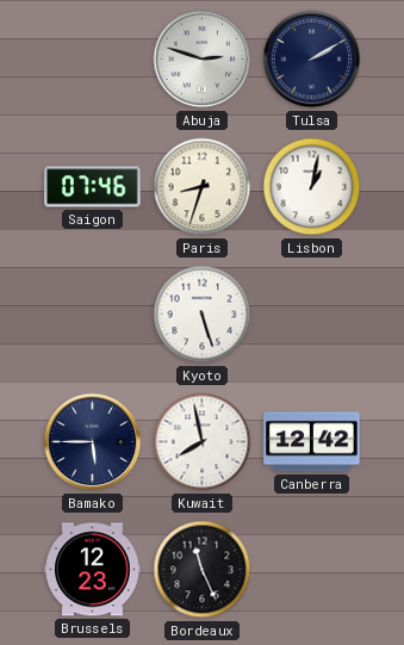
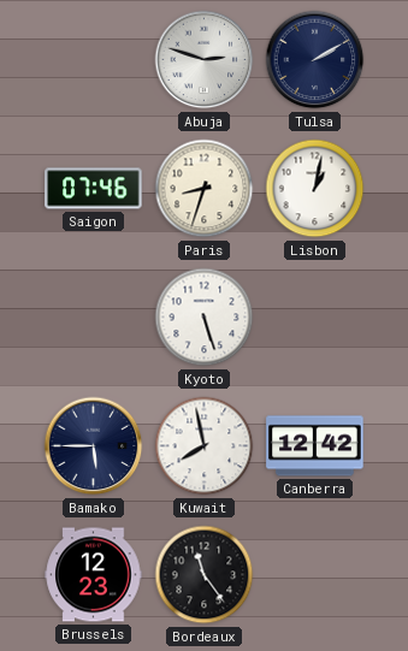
Bordeaux: 11:26 -> 11:24 (205, 575)
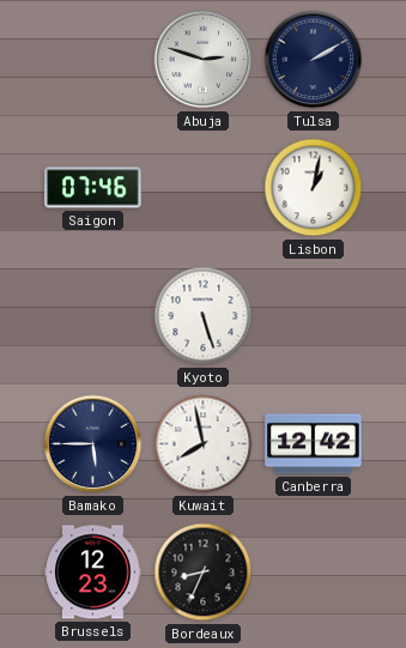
Paris: 8:33 -> none (205, 189)
Bordeaux: 11:24 -> 8:34 (204, 573)
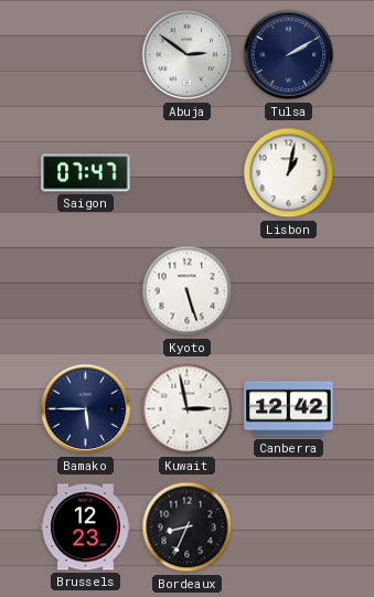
Abuja: 2:48 -> 2:51 (188, 55)
Saigon: 07:46 -> 07:47 (86, 173)
Kuwait: 7:58 -> 2:58 (188, 409)
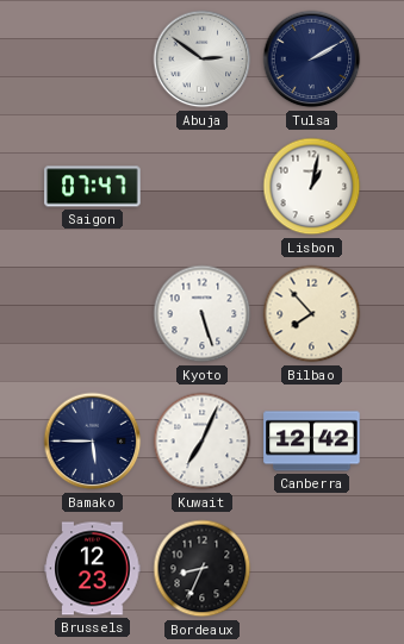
Bilbao: none -> 7:53 (312, 314)
Kuwait: 2:58 -> 7:04 (203, 442)
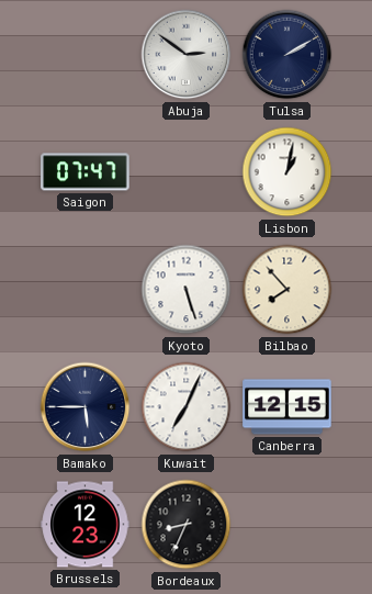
Canberra: 12:42 -> 12:15 (288, 407)
